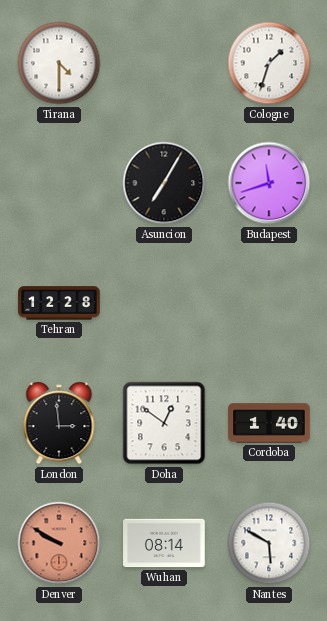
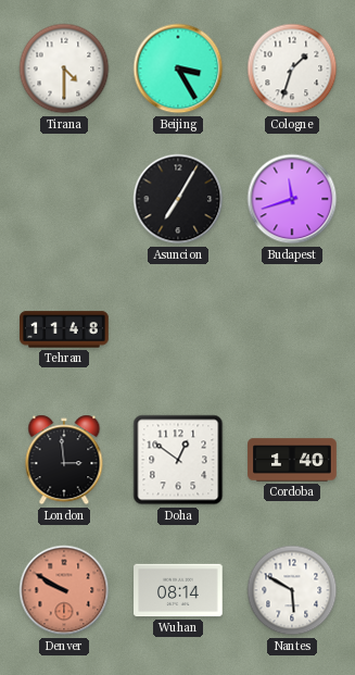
Beijing: none -> 3:25 (178, 68)
Tehran: 12:28 -> 11:48 (64, 329)
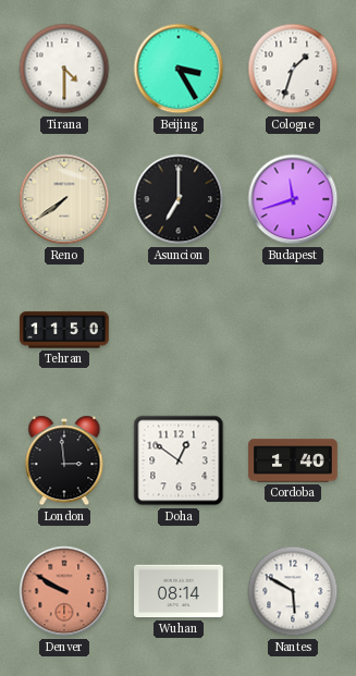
Reno: none -> 7:39 (64, 199)
Asuncion: 7:05 -> 7:00 (179, 199)
Tehran: 11:48 -> 11:50 (64, 330)
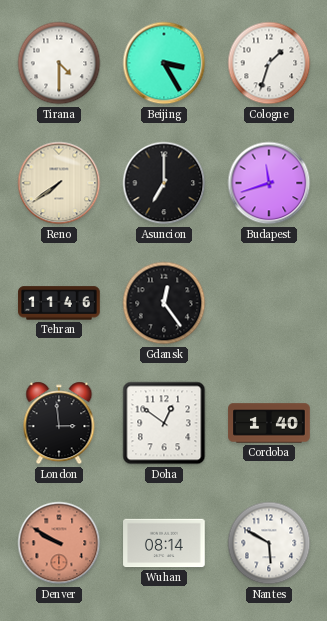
Tehran: 11:50 -> 11:46 (59, 303)
Gdansk: none -> 12:24 (164, 303)
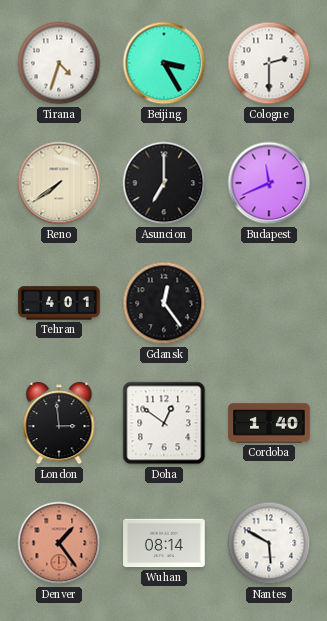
Tirana: 4:30 -> 4:33 (59, 63)
Cologne: 1:33 -> 2:30 (269, 63)
Budapest: 11:42 -> 11:41 (269, 183)
Tehran: 11:46 -> 4:01 (59, 303)
Denver: 9:50 -> 1:24 (59, 543)
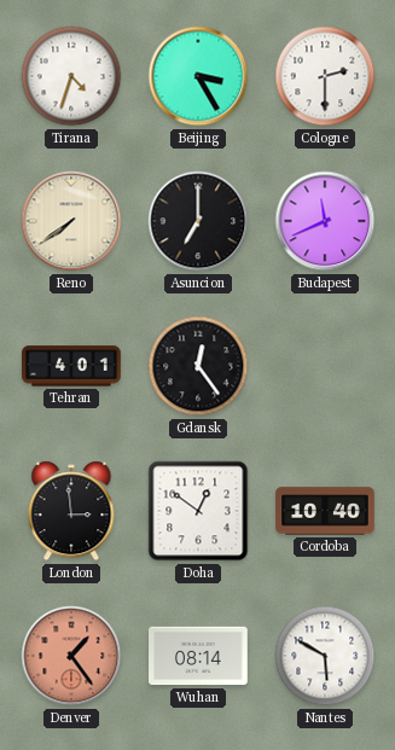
Cordoba: 1:40 -> 10:40 (325, 511)
